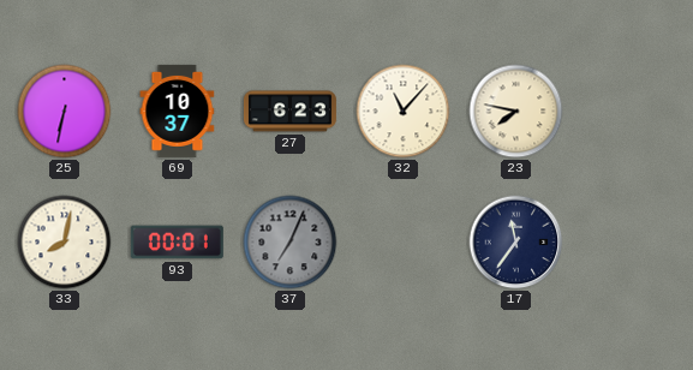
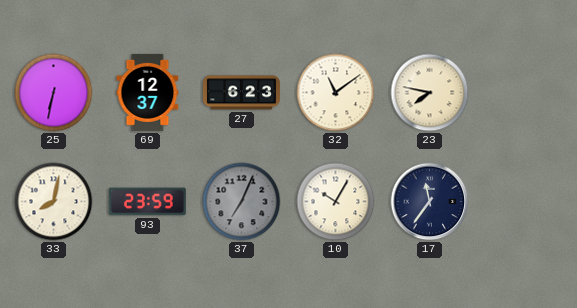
69: 10:37 -> 12:37 (148, 92)
32: 11:07 -> 11:09 (336, 93)
93: 00:01 -> 23:59 (147, 202)
10: none -> 10:05 (336, 202)
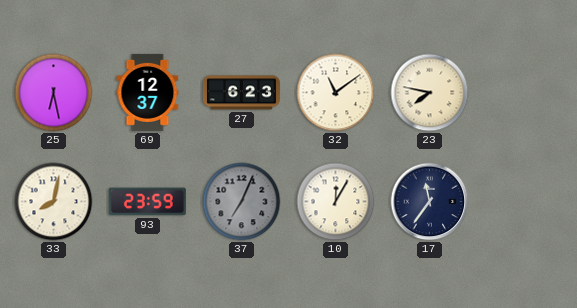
25: 6:32 -> 6:28 (54, 93)
10: 10:05 -> 12:05 (336, 202)
